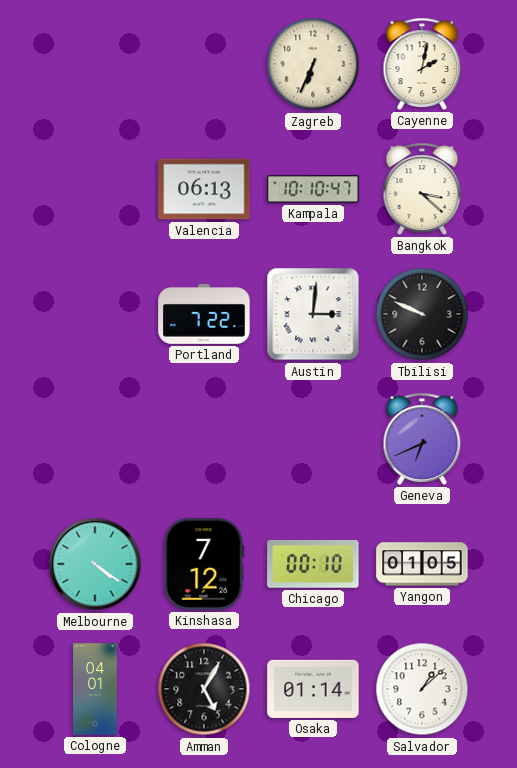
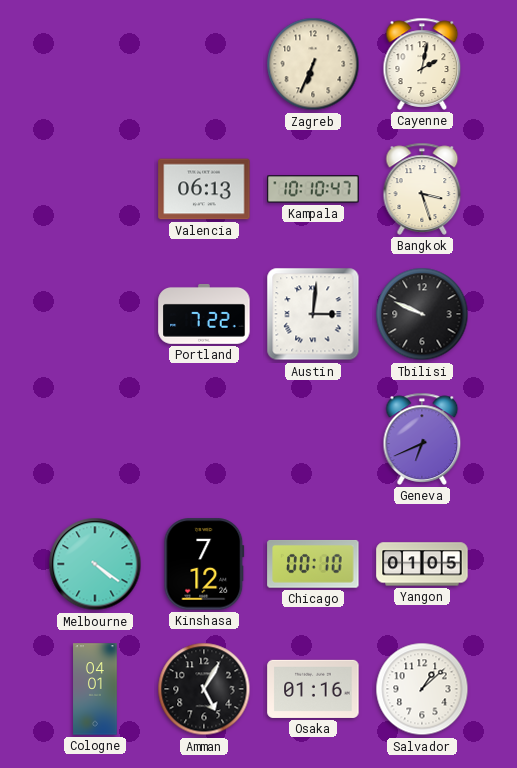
Bangkok: 3:22 -> 3:27 (422, 189)
Osaka: 01:14 -> 01:16 (313, 689)
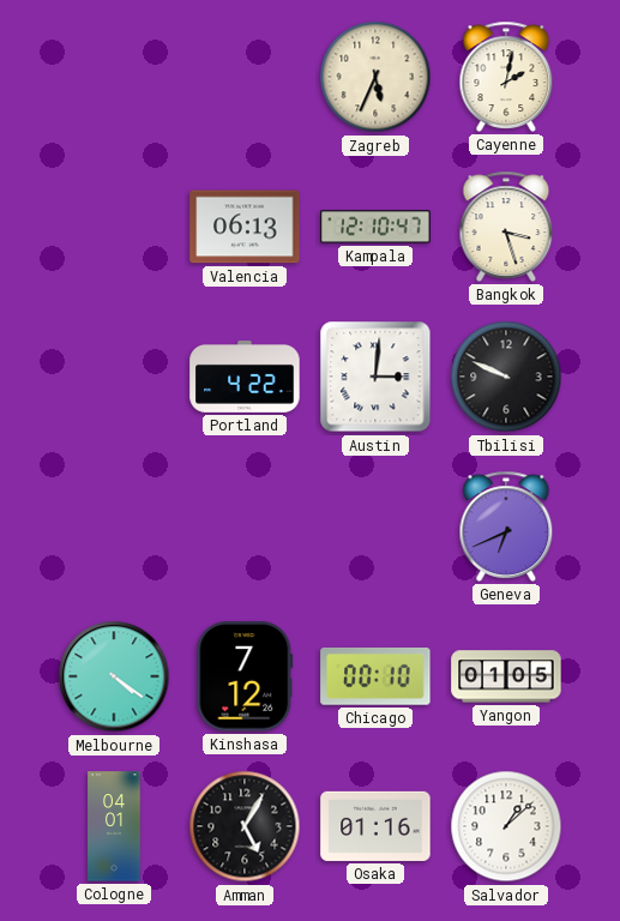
Zagreb: 6:34 -> 5:34 (375, 77)
Kampala: 10:10 -> 12:10 (375, 227)
Portland: 7:22 -> 4:22 (245, 377)
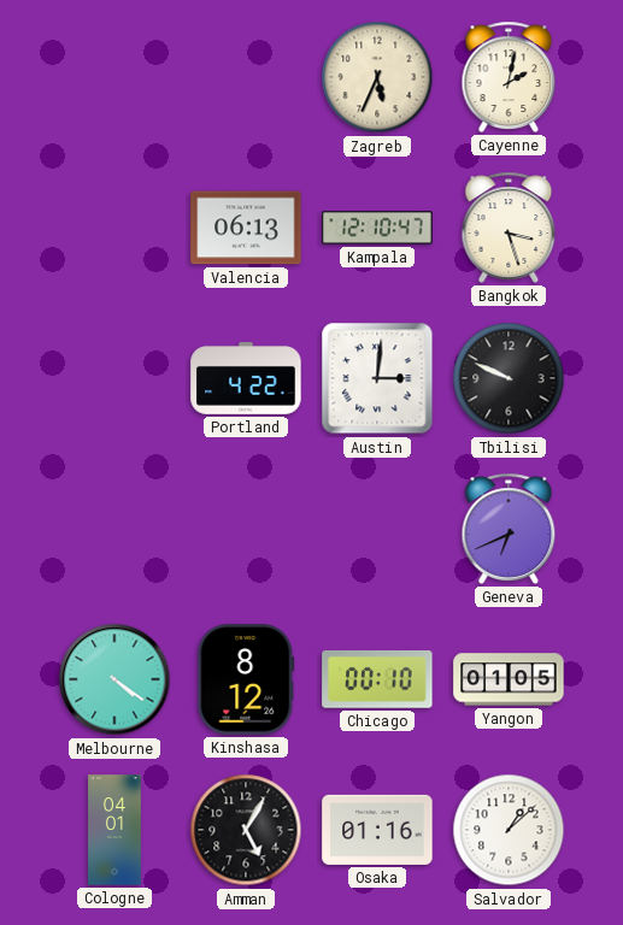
Kinshasa: 7:12 -> 8:12 (246, 679)
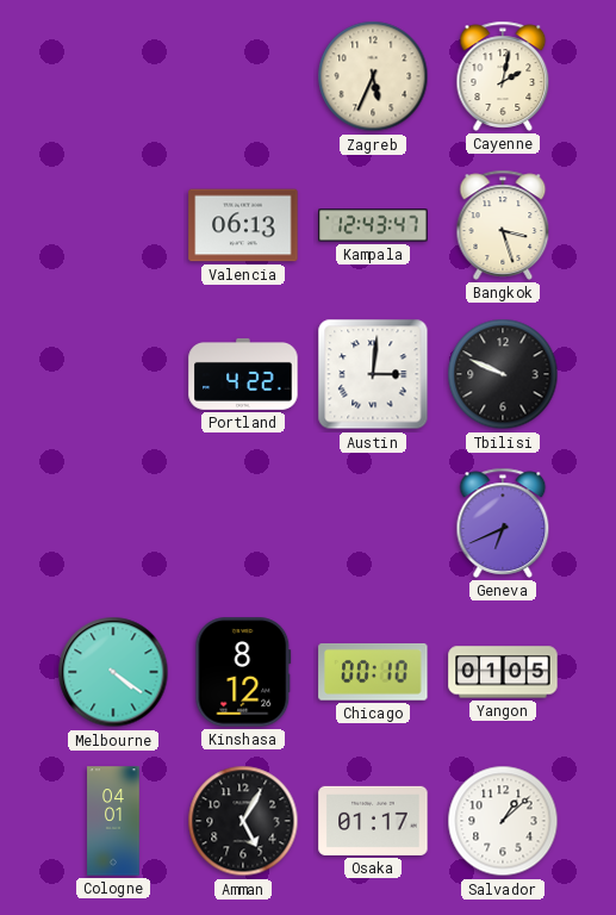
Kampala: 12:10 -> 12:43 (373, 225)
Osaka: 01:16 -> 01:17 (373, 821)
